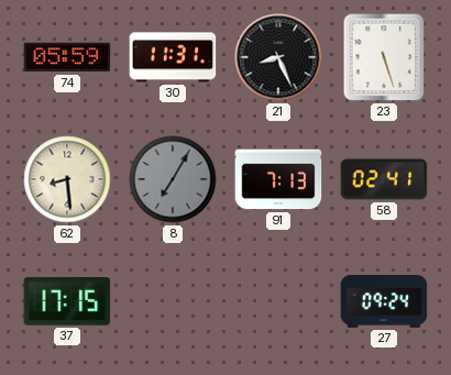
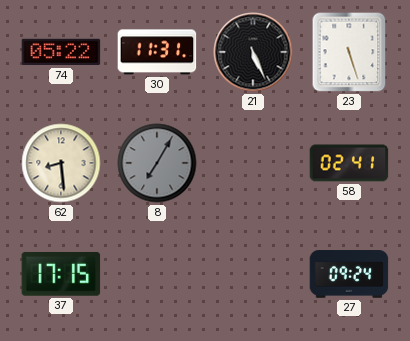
74: 05:59 -> 05:22 (61, 52)
21: 8:26 -> 5:26 (253, 52)
91: 7:13 -> none (278, 179)
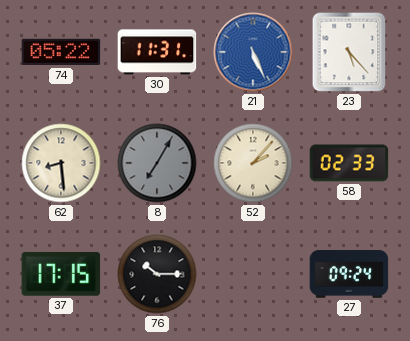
21 dial: black -> blue (253, 52)
23: 5:27 -> 5:23 (349, 52)
52: none -> 2:07 (253, 163)
58: 02:41 -> 02:33 (349, 163)
76: none -> 10:15 (157, 274)
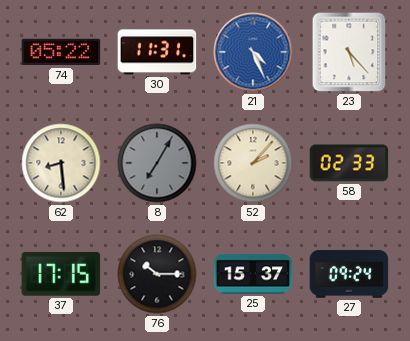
21: 5:26 -> 4:26 (253, 52)
25: none -> 15:37 (253, 274)
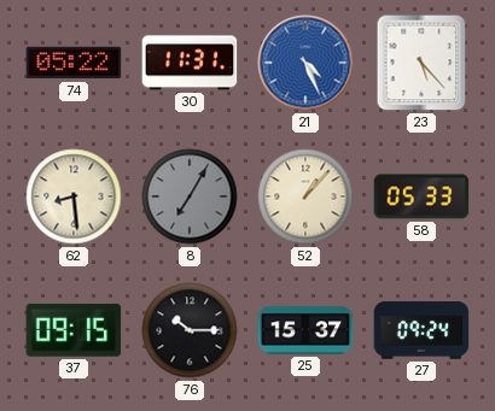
52: 2:07 -> 1:07 (305, 196)
58: 02:33 -> 05:33 (421, 196)
37: 17:15 -> 09:15 (74, 330)
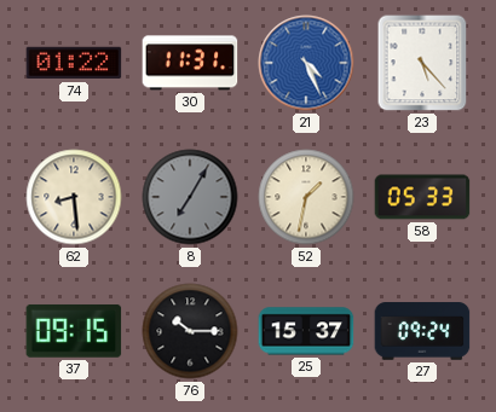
74: 05:22 -> 01:22 (74, 63)
52: 1:07 -> 1:32 (306, 197)
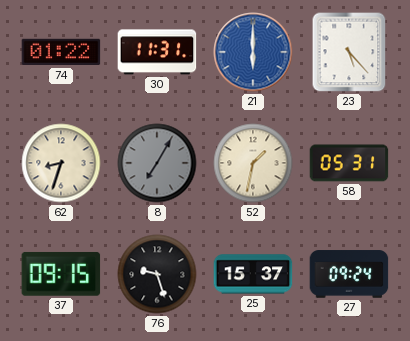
21: 4:26 -> 6:00 (253, 52)
62: 8:29 -> 8:33 (61, 163)
58: 05:33 -> 05:31 (349, 163)
76: 10:15 -> 9:27 (157, 274)
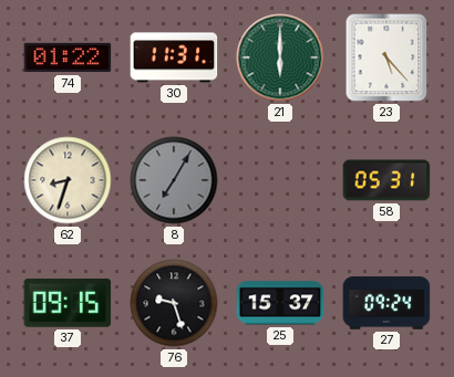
21 dial: blue -> green (280, 57)
52: 1:32 -> none (253, 163)
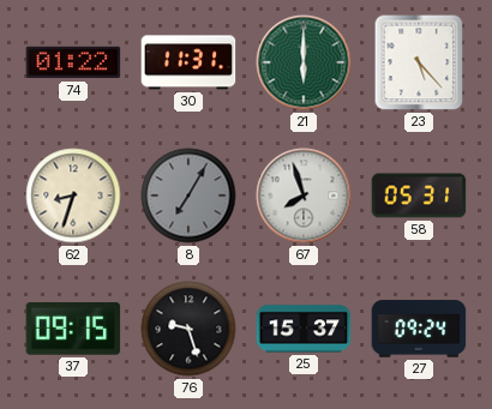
67: none -> 7:57 (304, 196)
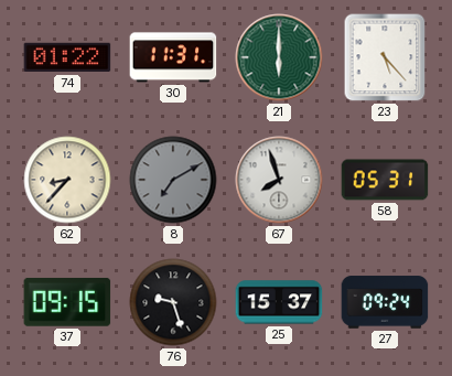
62: 8:33 -> 8:37 (67, 180)
8: 7:05 -> 7:10 (173, 180)
